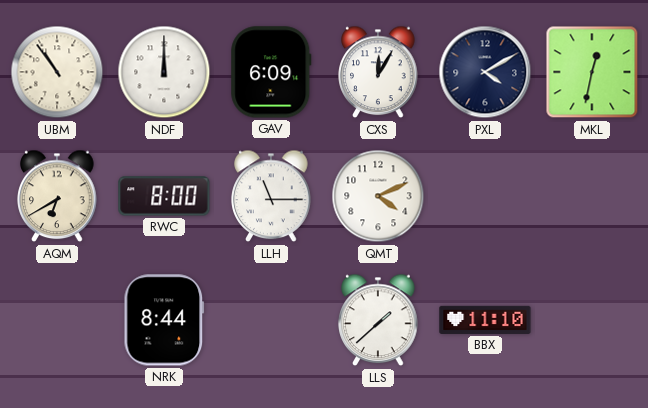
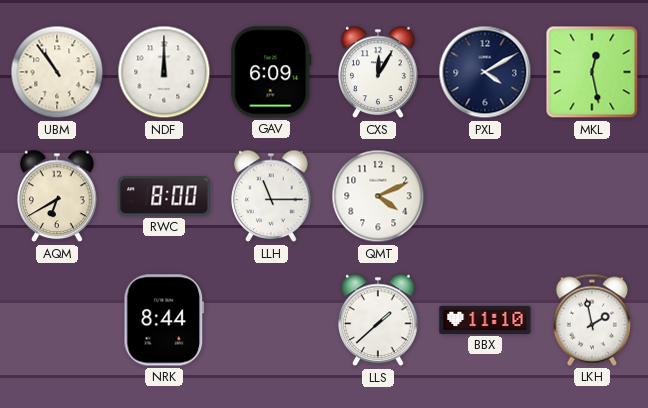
MKL: 12:32 -> 12:28 (592, 72)
LKH: none -> 1:58 (592, 320)
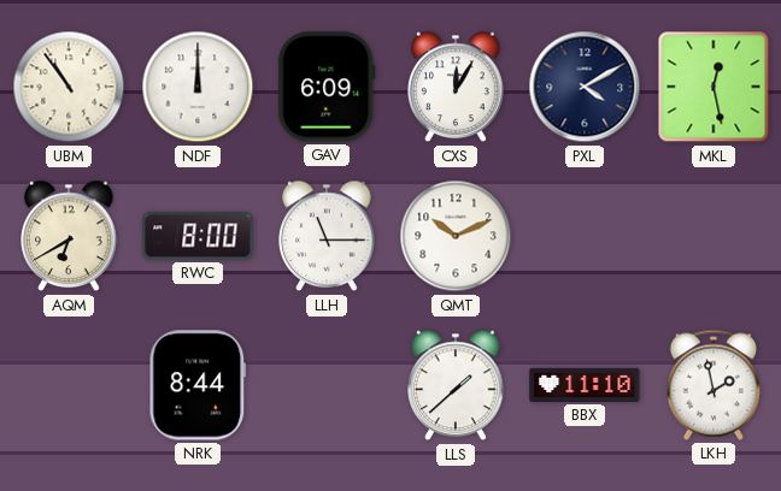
QMT: 4:11 -> 10:11 (456, 236)
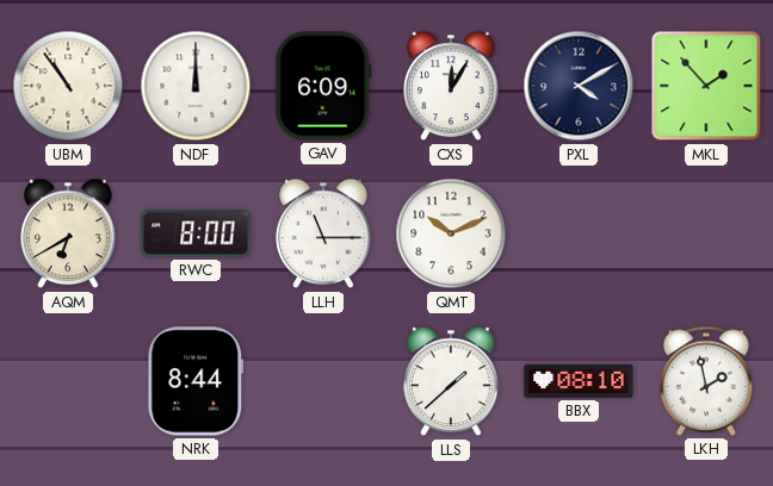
MKL: 12:28 -> 1:53 (706, 86)
BBX: 11:10 -> 08:10 (579, 381)
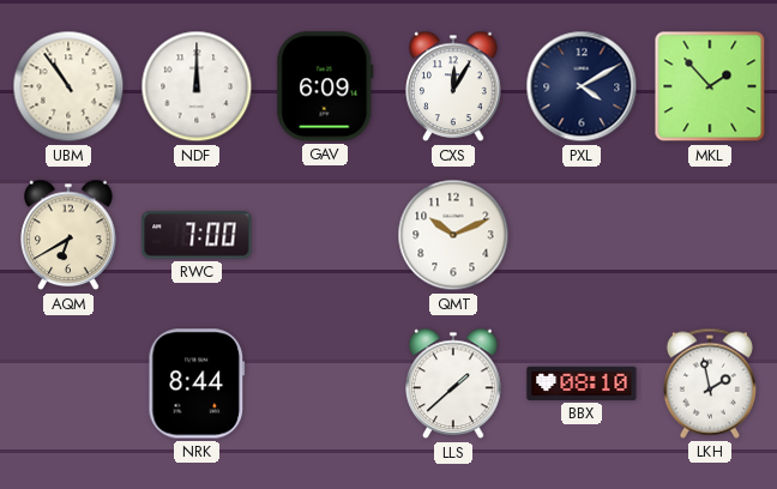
RWC: 8:00 -> 7:00 (197, 235)
LLH: 11:15 -> none (323, 233)
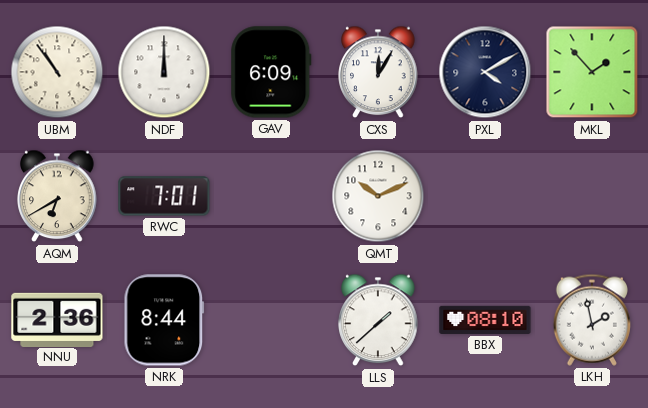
RWC: 7:00 -> 7:01 (164, 196)
NNU: none -> 2:36 (57, 319)
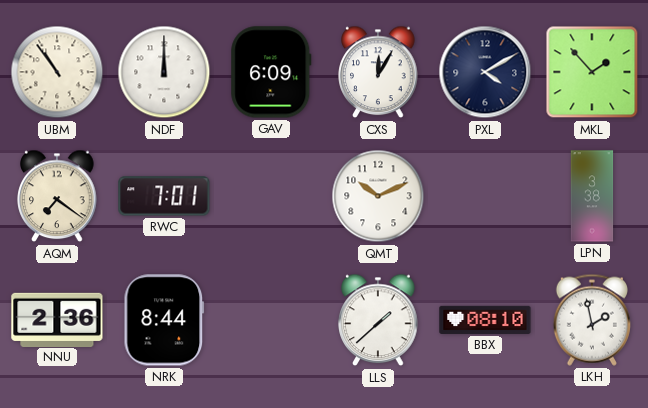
AQM: 6:40 -> 7:21 (57, 196)
LPN: none -> 3:38 (592, 196)
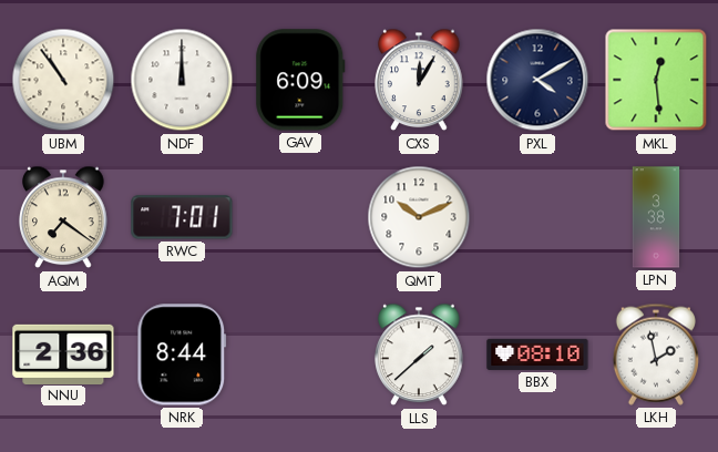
MKL: 1:53 -> 12:29 (656, 80)
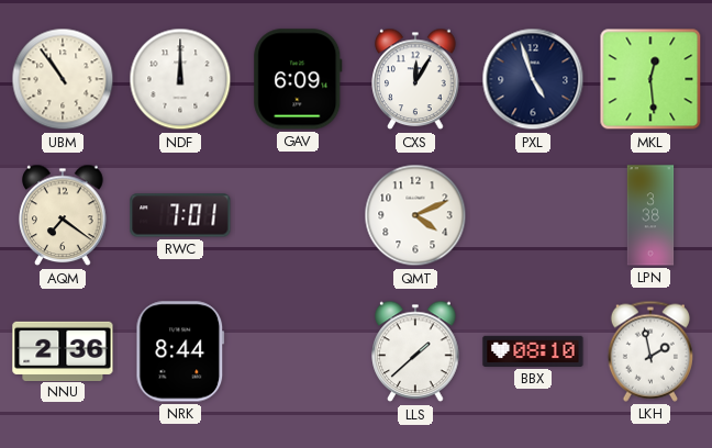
PXL: 4:10 -> 4:57 (533, 79)
QMT: 10:11 -> 4:11 (415, 215)
